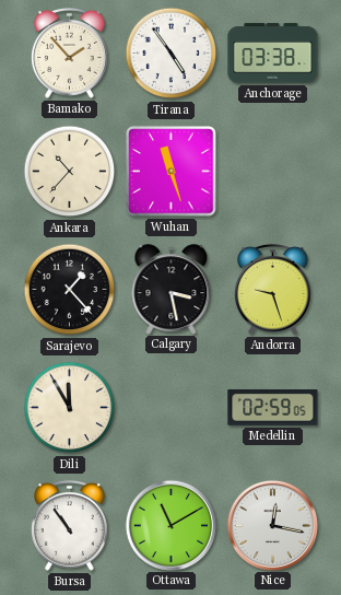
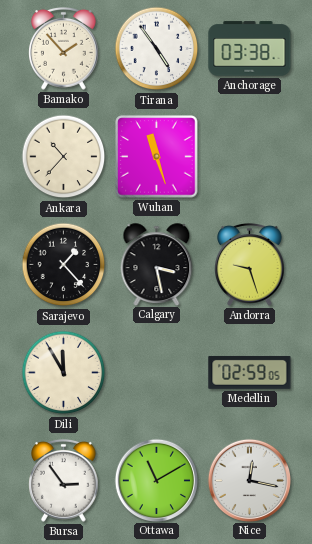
Bursa: 10:54 -> 2:54 (64, 480)
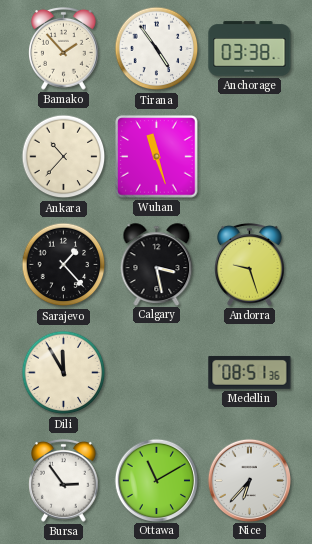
Medellin: 02:59 -> 08:51 (250, 372)
Nice: 12:17 -> 6:37 (249, 480)
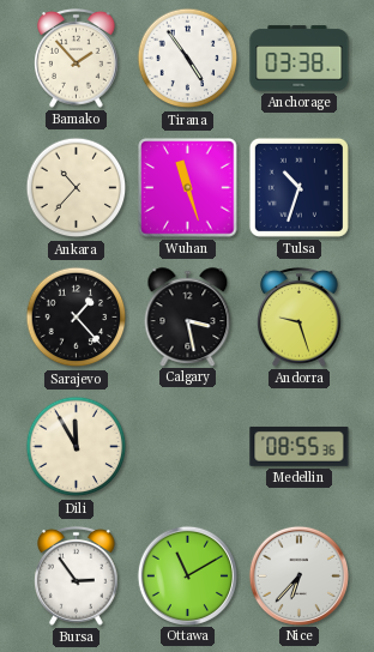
Tulsa: none -> 10:33 (298, 187)
Medellin: 08:51 -> 08:55 (300, 446)
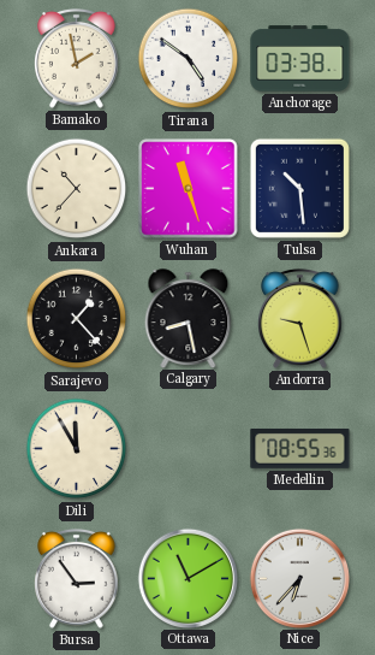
Bamako: 1:53 -> 1:58 (77, 58)
Tirana: 4:54 -> 4:51 (189, 59)
Tulsa: 10:33 -> 10:29 (299, 188)
Calgary: 3:28 -> 8:28 (189, 318)
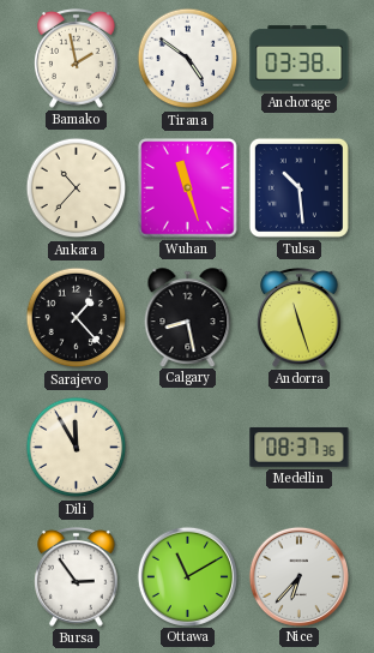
Andorra: 9:27 -> 11:27 (300, 317)
Medellin: 08:55 -> 08:37 (300, 447)
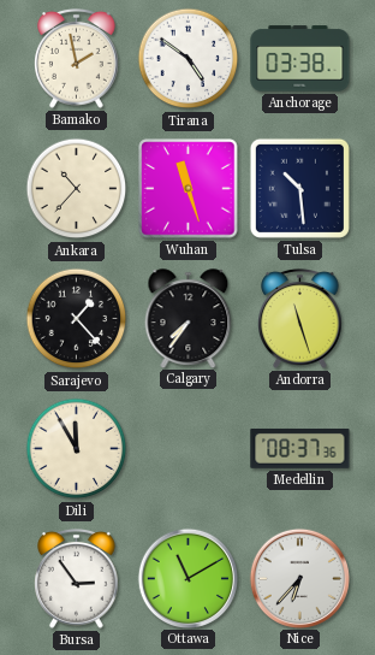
Calgary: 8:28 -> 7:36 (189, 318)
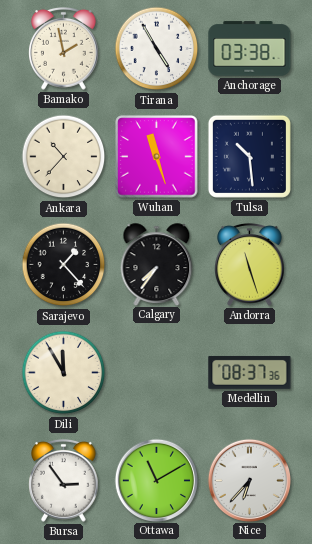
Tirana: 4:51 -> 4:55 (157, 49)
